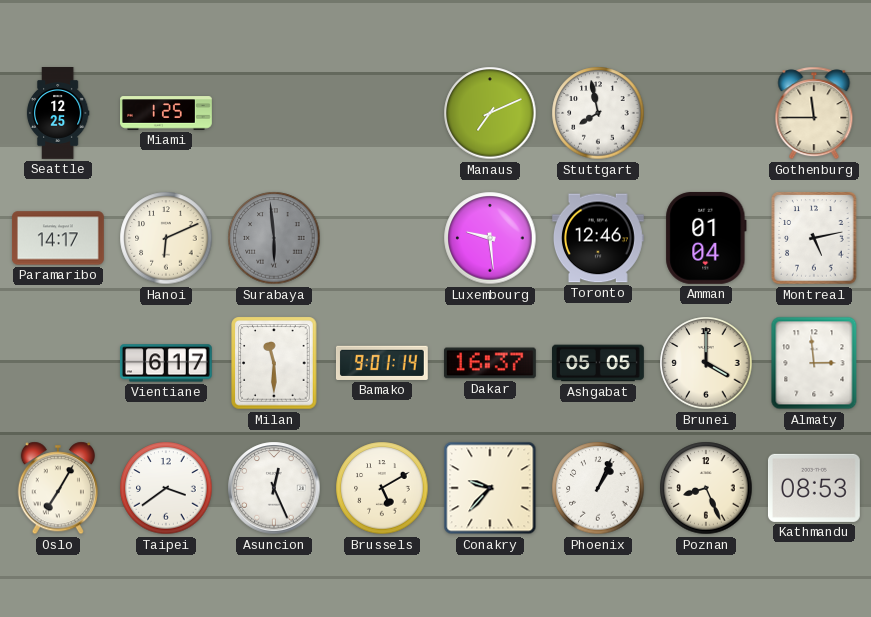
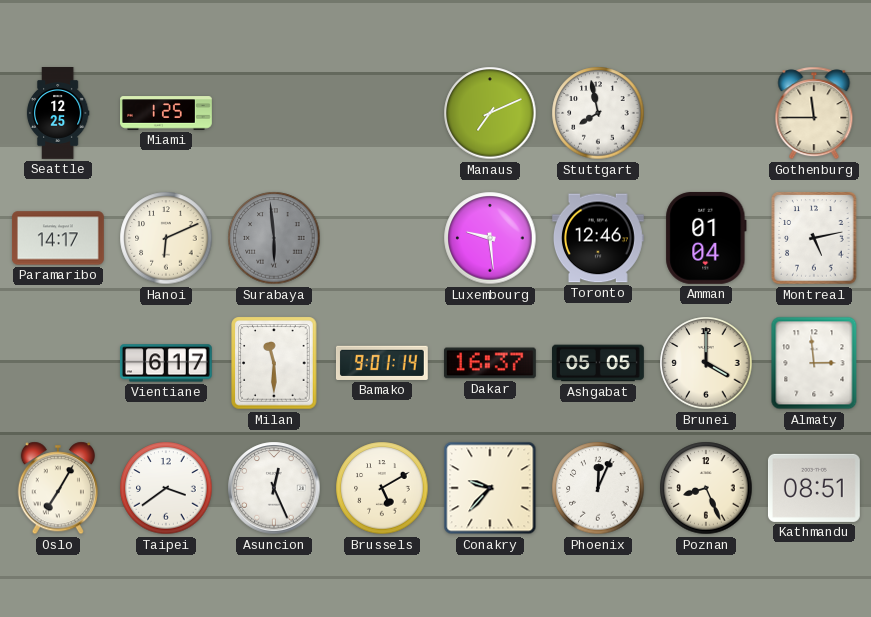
Phoenix: 1:04 -> 12:04 (598, 488)
Kathmandu: 08:53 -> 08:51 (814, 488)
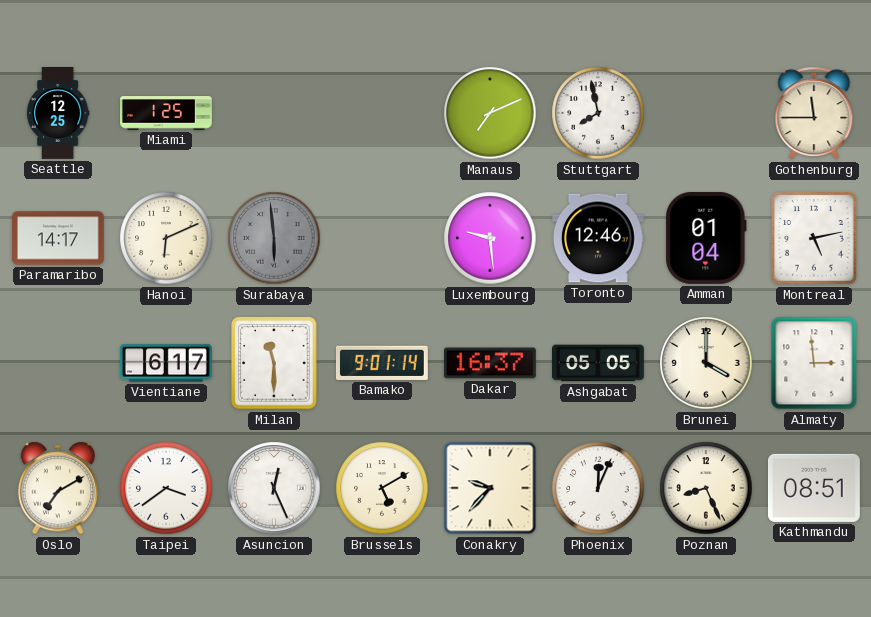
Oslo: 7:05 -> 7:10 (58, 488)
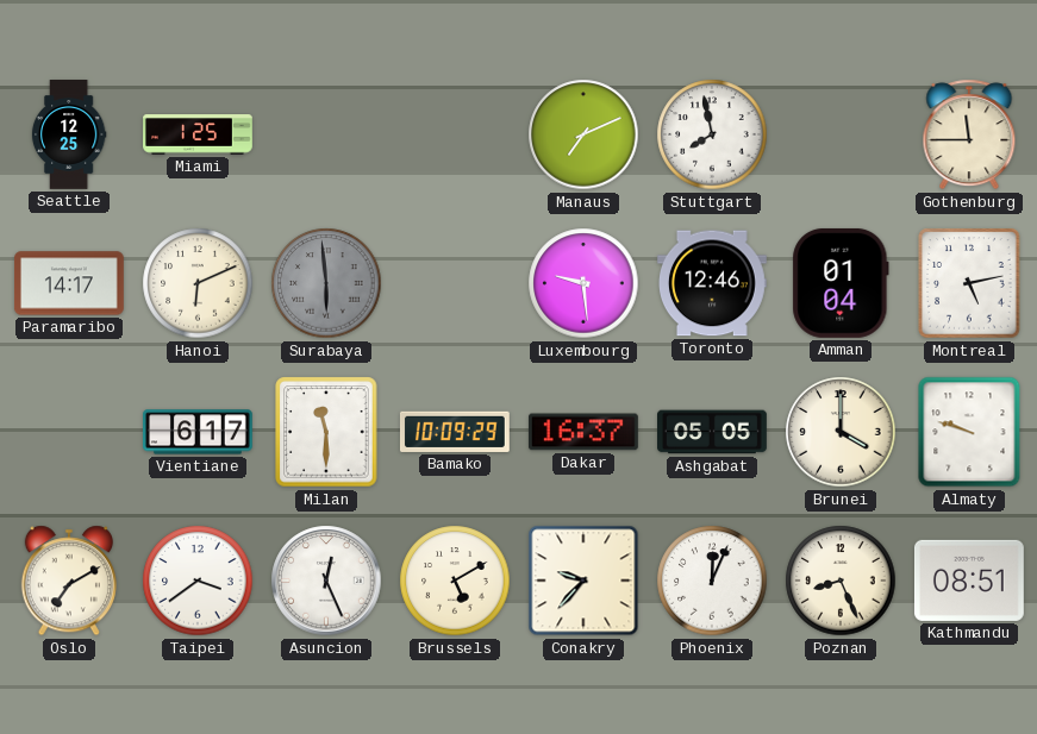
Bamako: 9:01 -> 10:09 (455, 432)
Almaty: 2:59 -> 9:48 (969, 432)
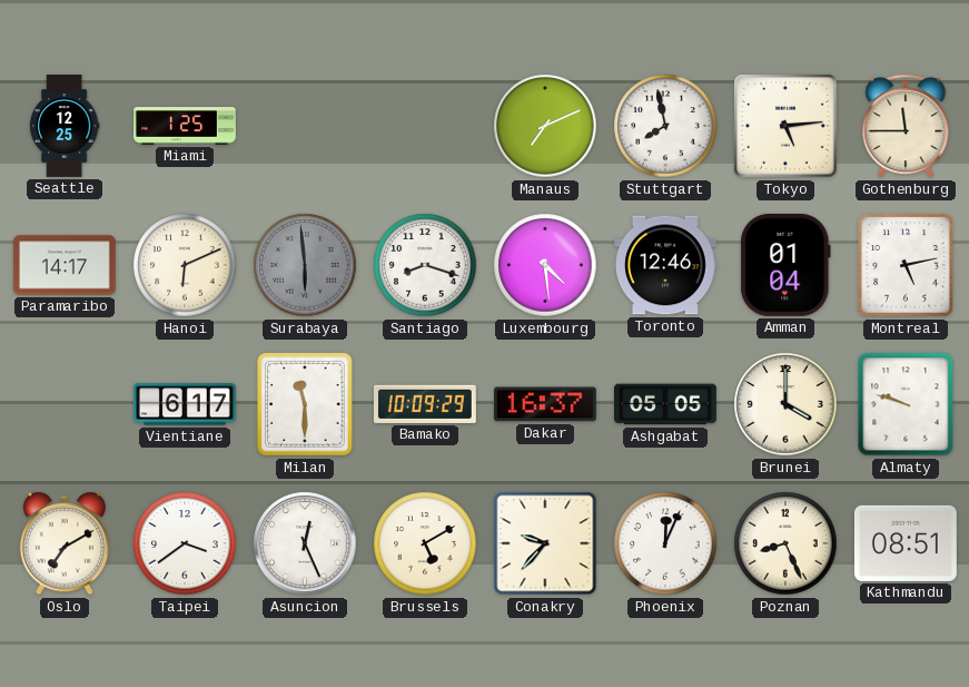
Tokyo: none -> 5:14 (785, 126)
Santiago: none -> 8:18 (425, 265)
Luxembourg: 9:29 -> 4:29 (545, 265)
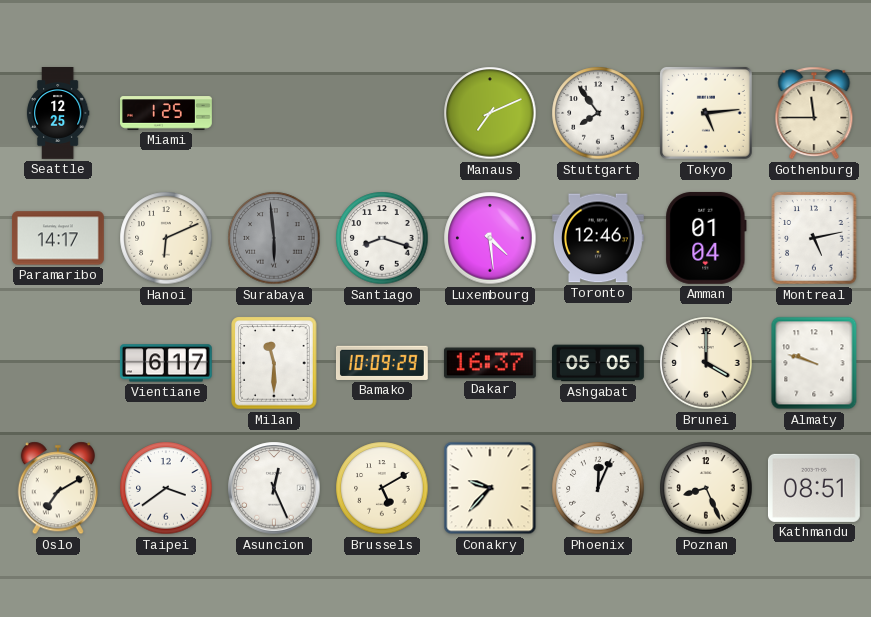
Stuttgart: 7:58 -> 7:54 (598, 113)
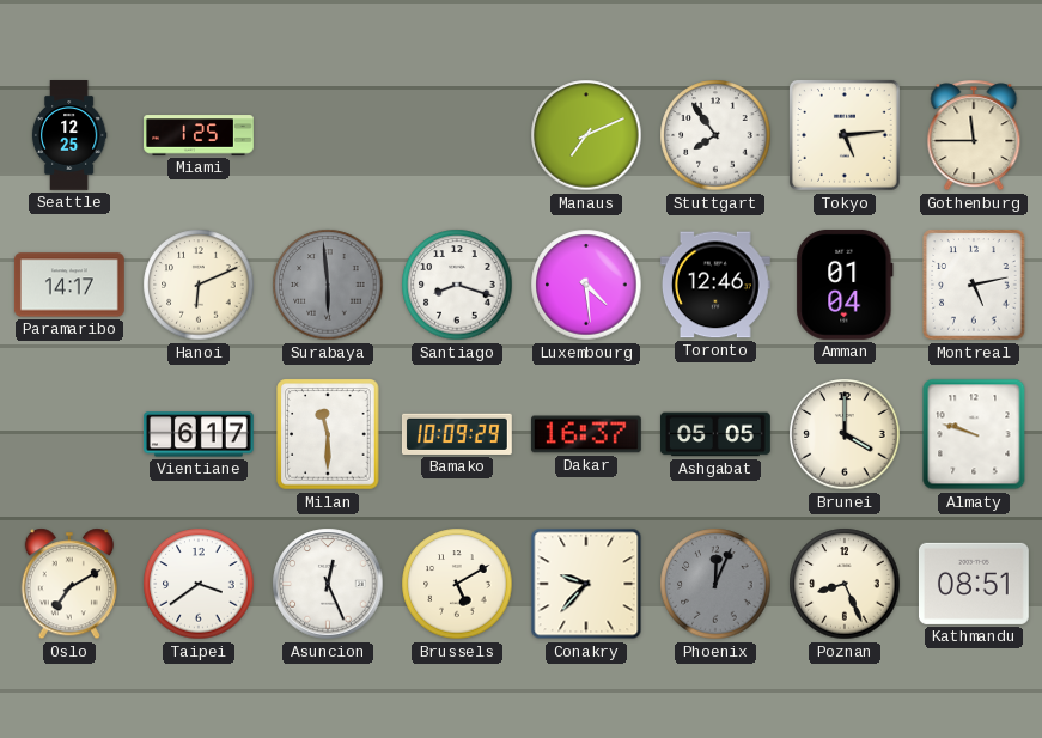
Phoenix dial: white -> grey (715, 584)
